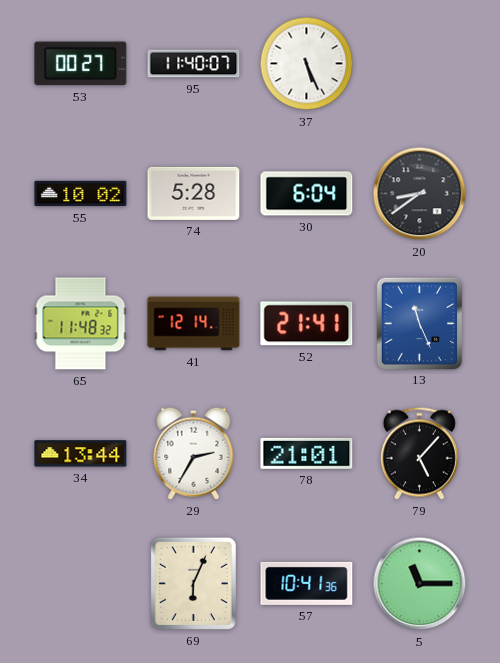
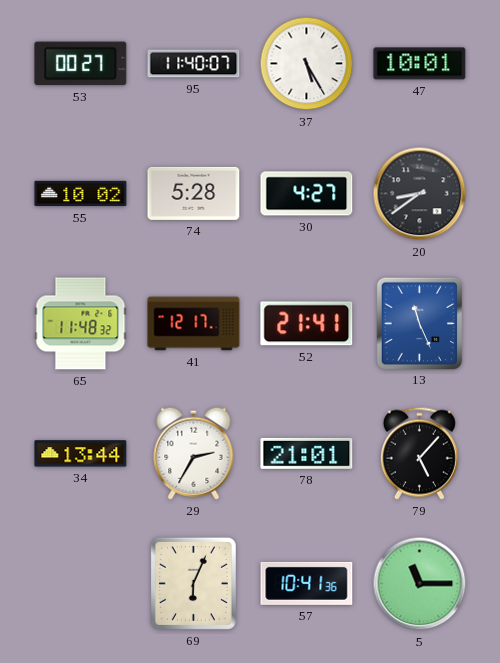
37: 5:26 -> 5:25 (307, 64)
47: none -> 10:01 (420, 64)
30: 6:04 -> 4:27 (307, 194)
41: 12:14 -> 12:17 (194, 324)
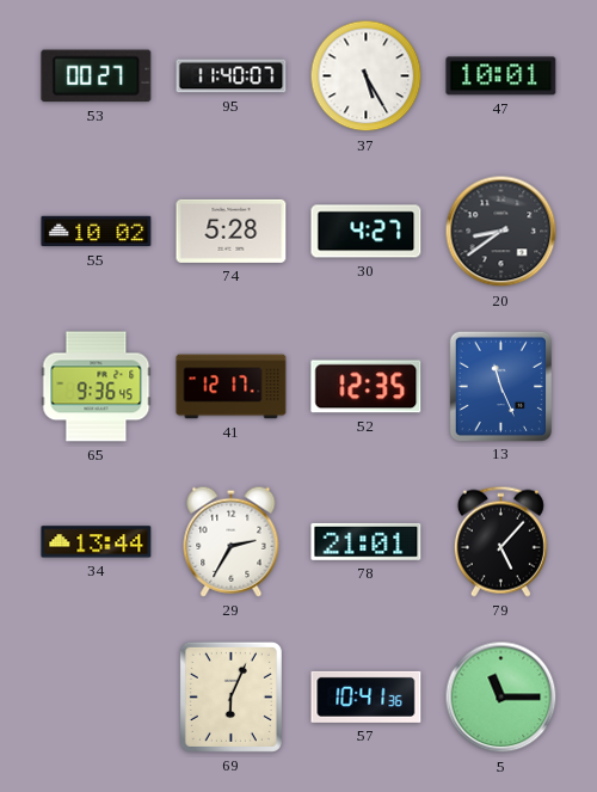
65: 11:48 -> 9:36 (97, 387)
52: 21:41 -> 12:35 (367, 387)
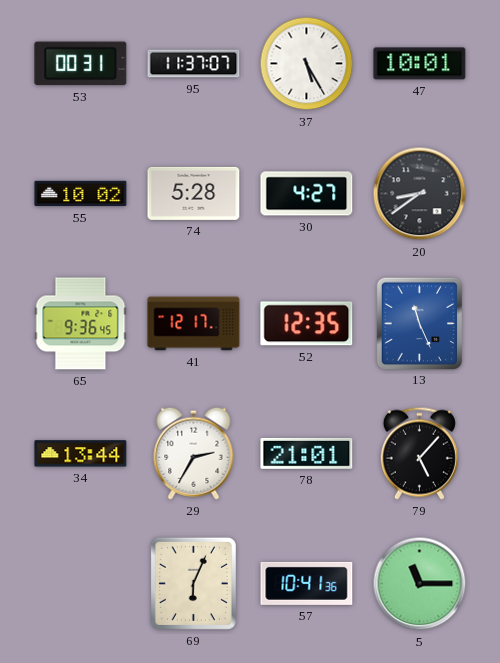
53: 00:27 -> 00:31 (81, 64)
95: 11:40 -> 11:37 (194, 64)
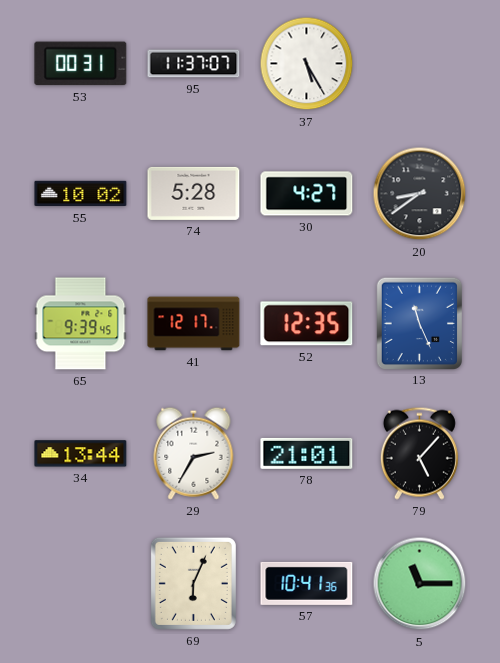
47: 10:01 -> none (420, 64)
65: 9:36 -> 9:39 (81, 324)
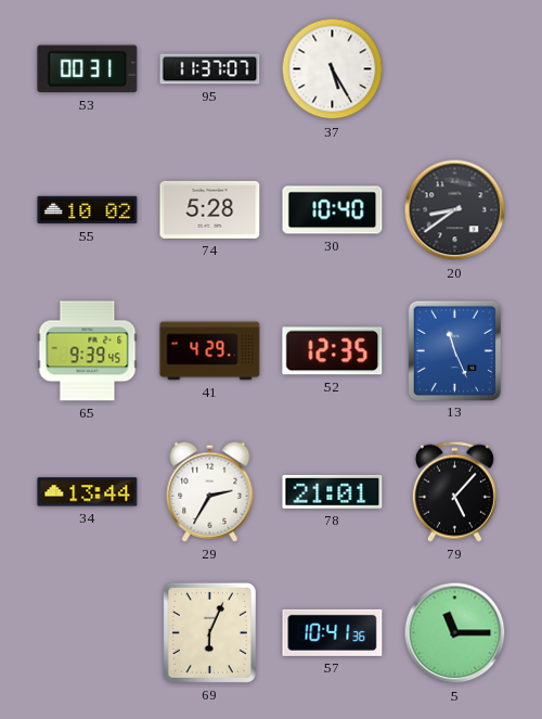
30: 4:27 -> 10:40 (333, 210)
41: 12:17 -> 4:29 (210, 351)
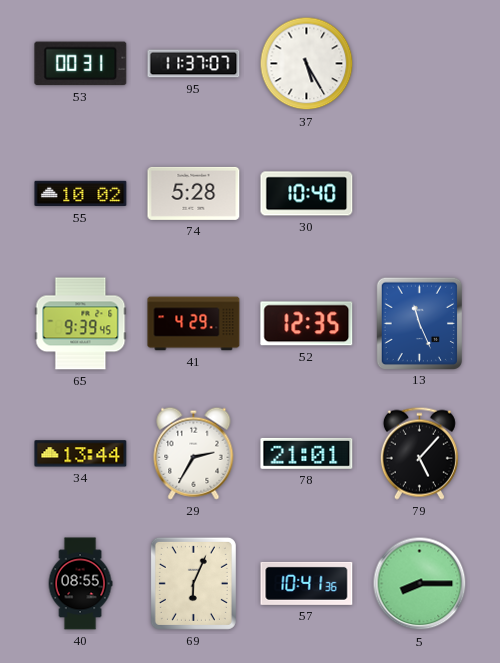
20: 8:39 -> none (455, 210)
40: none -> 08:55 (80, 584)
5: 11:15 -> 8:15 (420, 584)
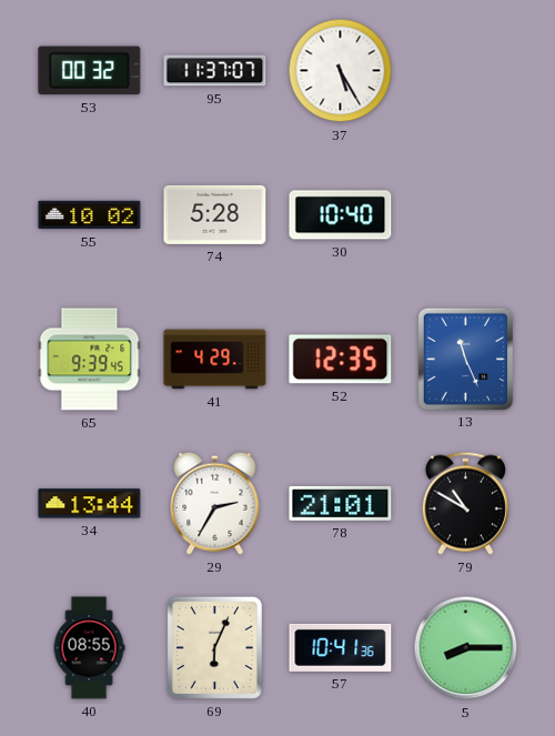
53: 00:31 -> 00:32 (90, 71)
79: 5:07 -> 10:50 (465, 503)
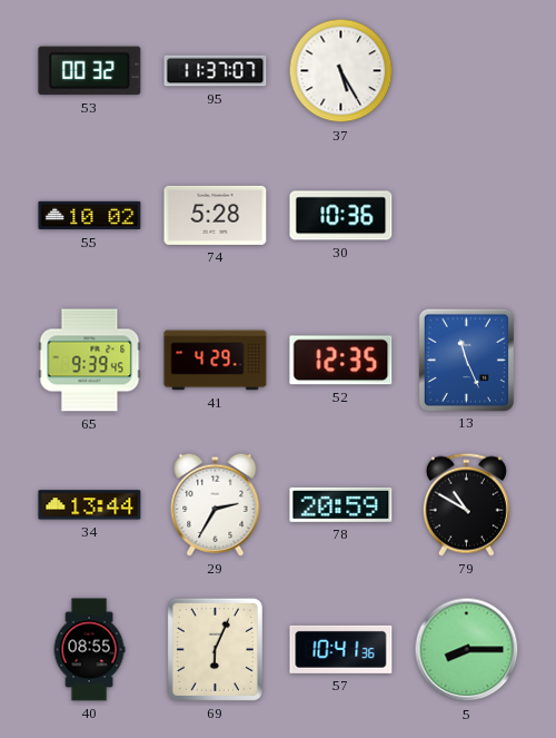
30: 10:40 -> 10:36 (341, 216)
78: 21:01 -> 20:59 (341, 504)
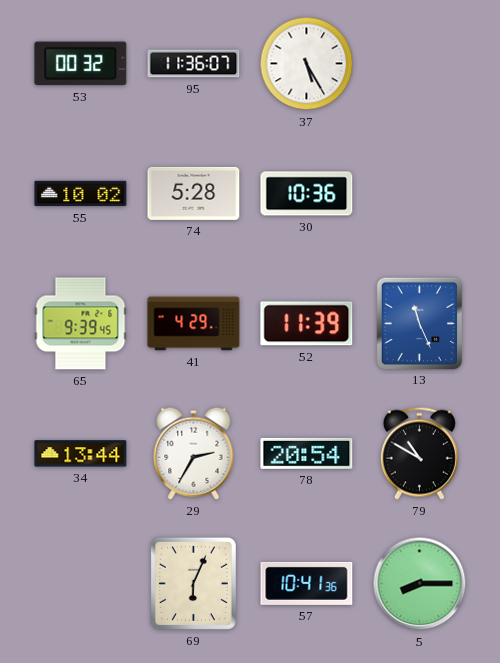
95: 11:37 -> 11:36 (194, 64)
52: 12:35 -> 11:39 (307, 324)
78: 20:59 -> 20:54 (307, 453)
40: 08:55 -> none (89, 650)
